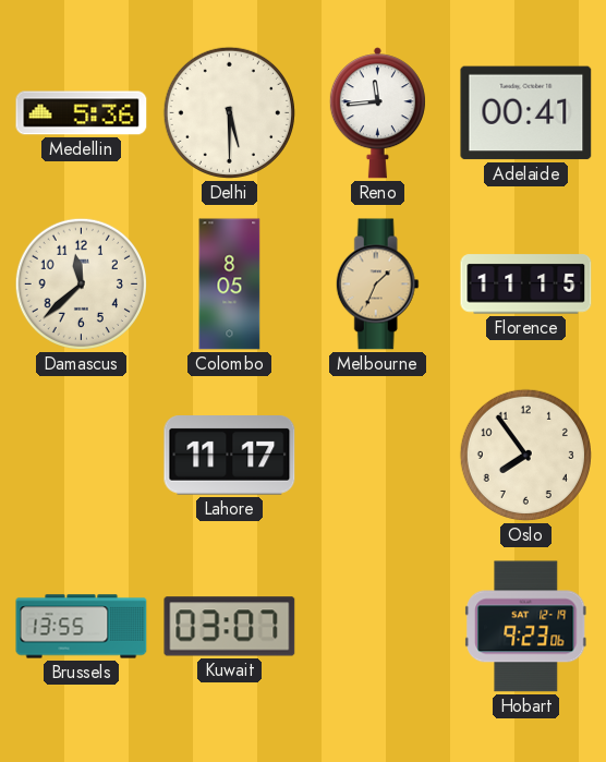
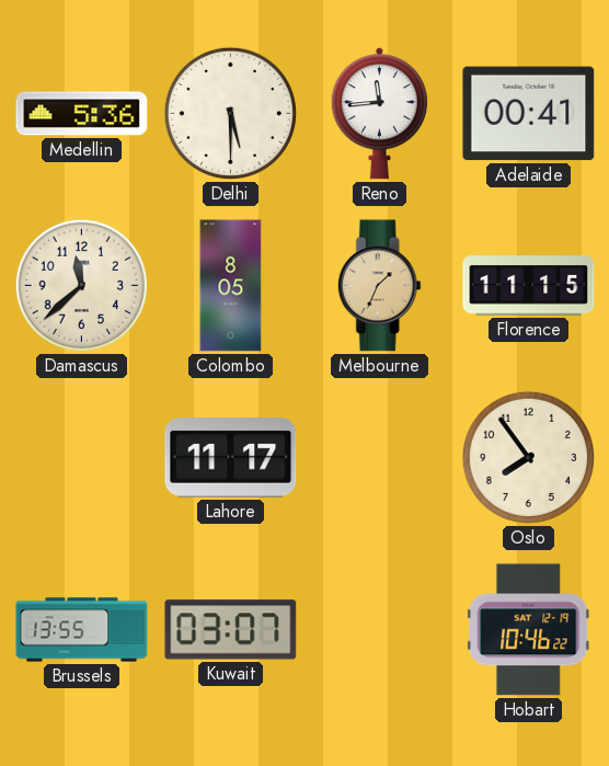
Hobart: 9:23 -> 10:46 (529, 630)
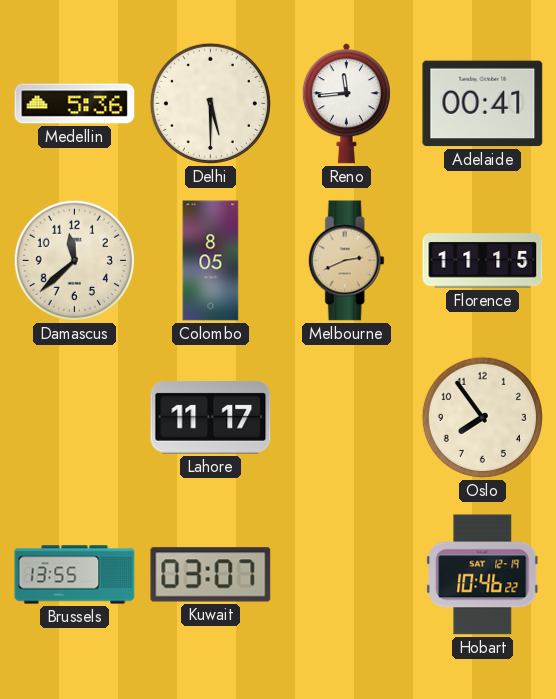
Melbourne: 1:34 -> 2:41 (346, 261)
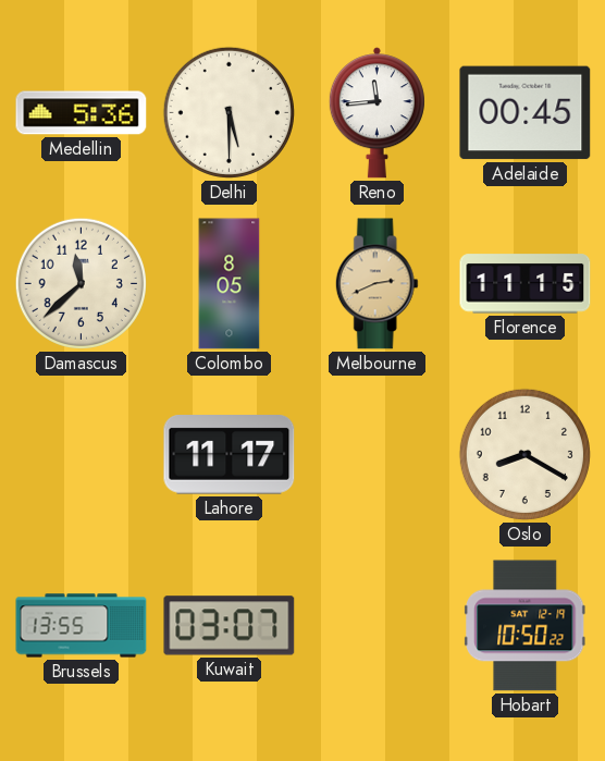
Adelaide: 00:41 -> 00:45 (526, 113)
Oslo: 7:54 -> 8:20 (524, 454)
Hobart: 10:46 -> 10:50 (526, 626)
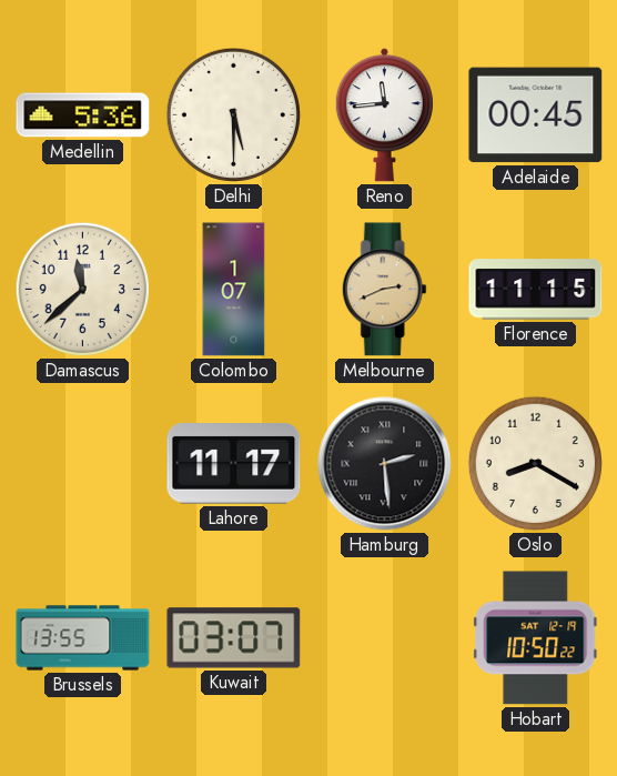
Colombo: 8:05 -> 1:07 (234, 290)
Hamburg: none -> 2:29 (385, 464)
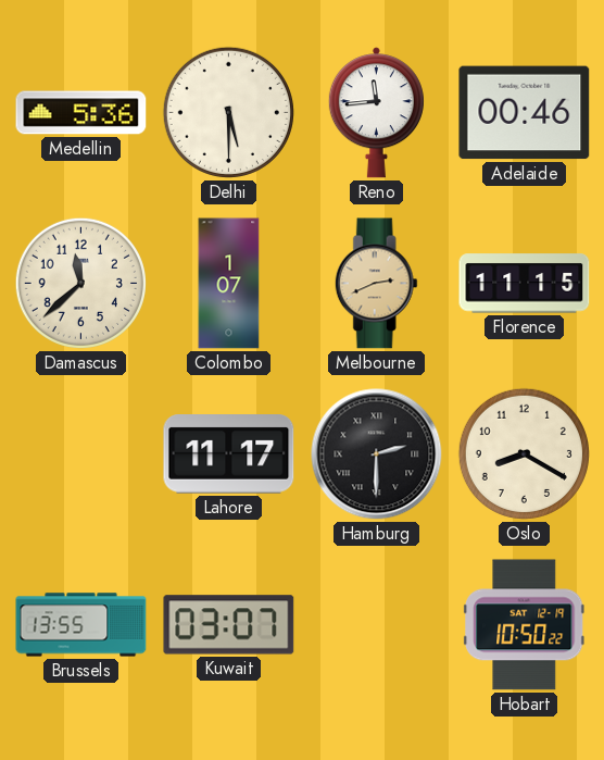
Adelaide: 00:45 -> 00:46 (525, 113)
Hamburg: 2:29 -> 2:30 (377, 454)
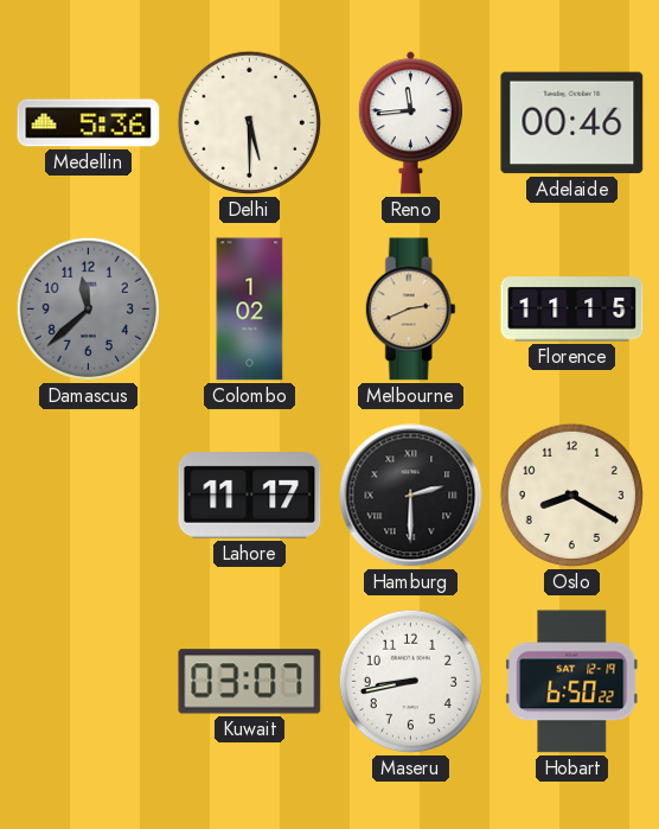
Damascus dial: cream -> grey (88, 308)
Colombo: 1:07 -> 1:02 (250, 310)
Brussels: 13:55 -> none (81, 625)
Maseru: none -> 8:43 (410, 681)
Hobart: 10:50 -> 6:50 (572, 682)
